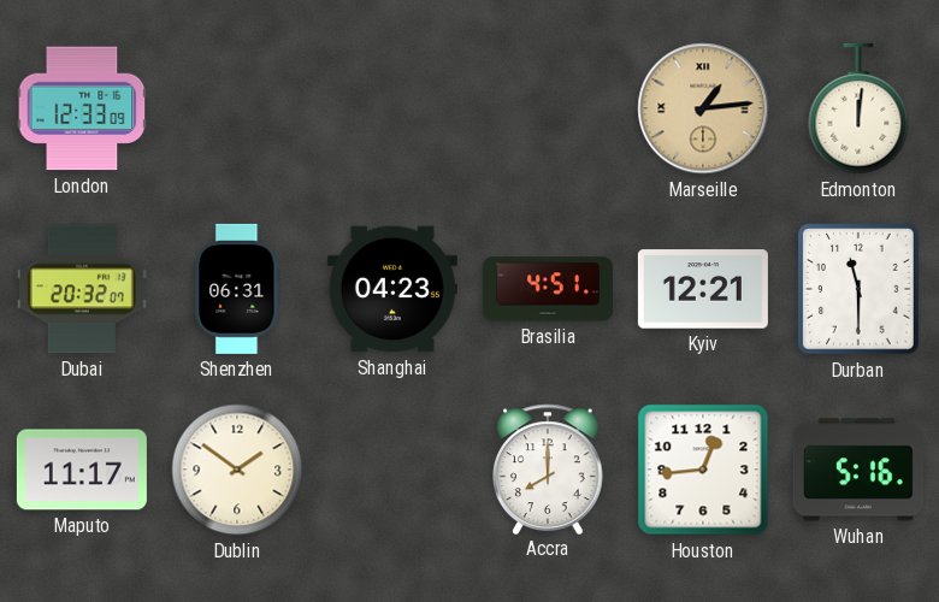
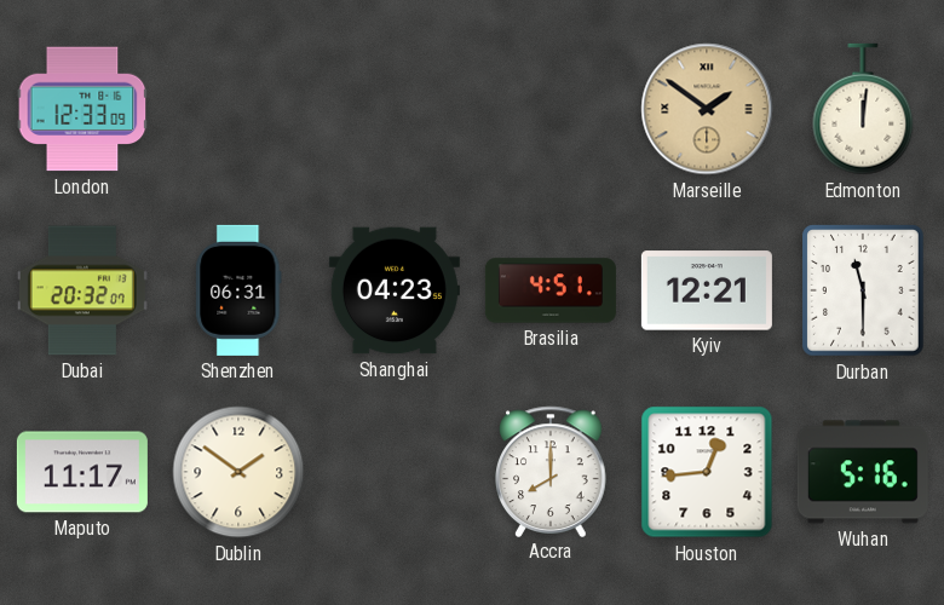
Marseille: 1:14 -> 1:51 (707, 109)
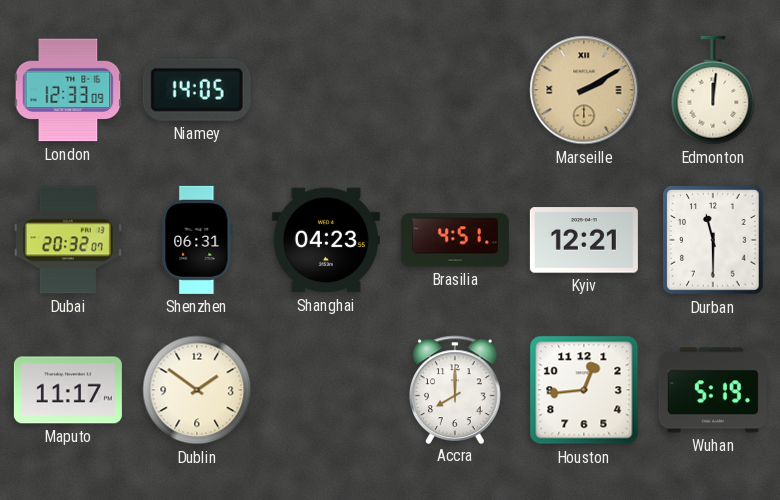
Niamey: none -> 14:05 (197, 90)
Marseille: 1:51 -> 2:10 (584, 90)
Wuhan: 5:16 -> 5:19 (713, 390)
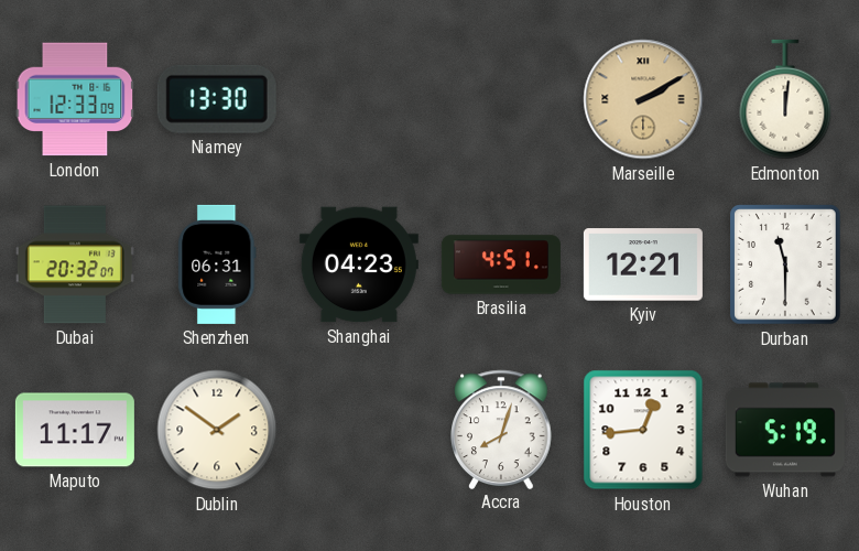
Niamey: 14:05 -> 13:30 (217, 99)
Accra: 8:00 -> 8:03 (502, 429)
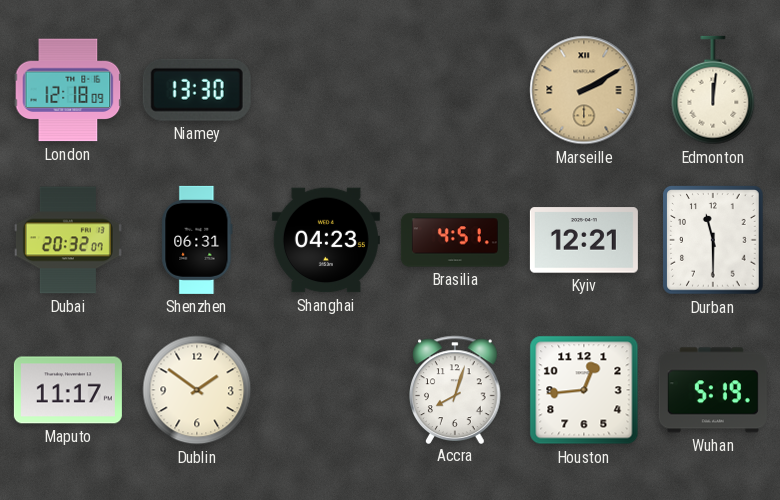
London: 12:33 -> 12:18 (68, 90)
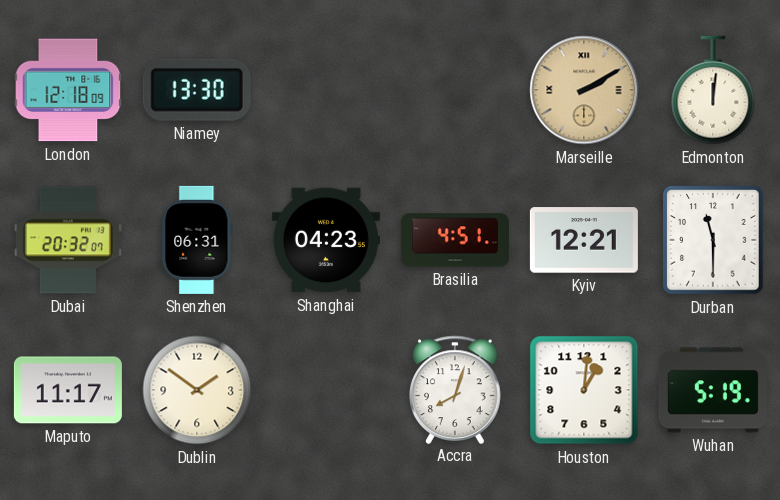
Houston: 12:44 -> 1:01 (584, 390)
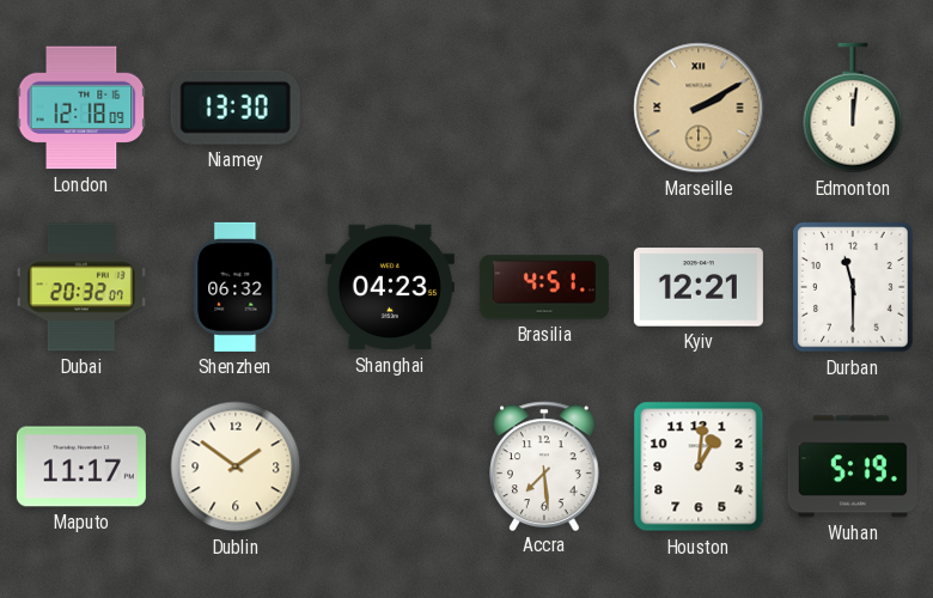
Shenzhen: 06:31 -> 06:32 (236, 287)
Accra: 8:03 -> 7:29 (545, 465)
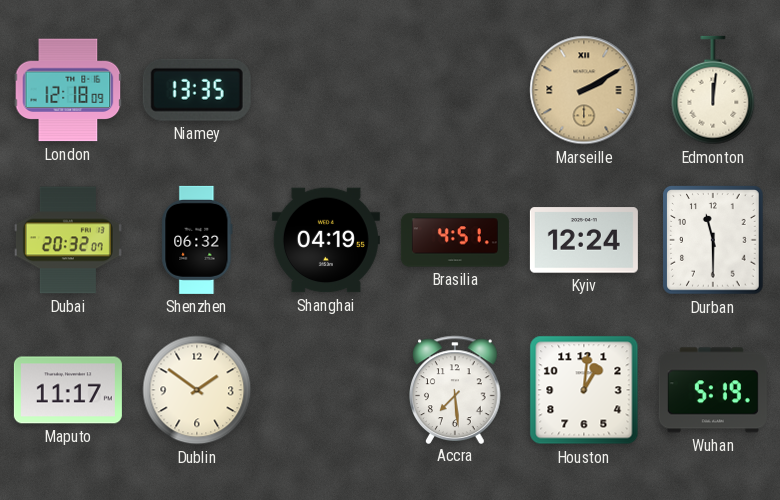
Niamey: 13:30 -> 13:35 (197, 90)
Shanghai: 04:23 -> 04:19 (326, 240)
Kyiv: 12:21 -> 12:24 (584, 240)
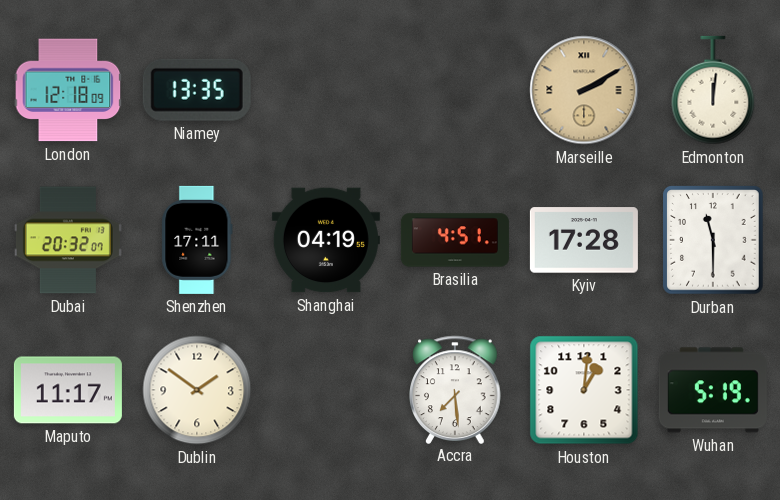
Shenzhen: 06:32 -> 17:11 (197, 240)
Kyiv: 12:24 -> 17:28 (584, 240)
